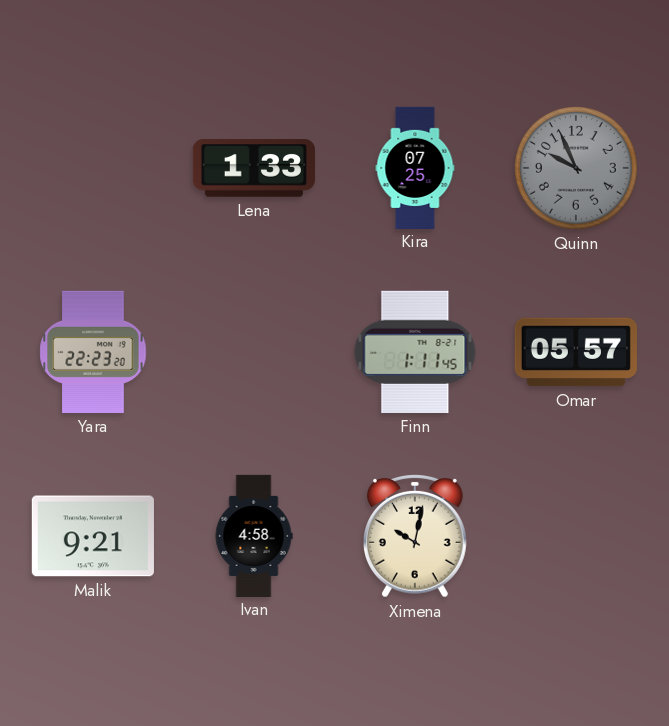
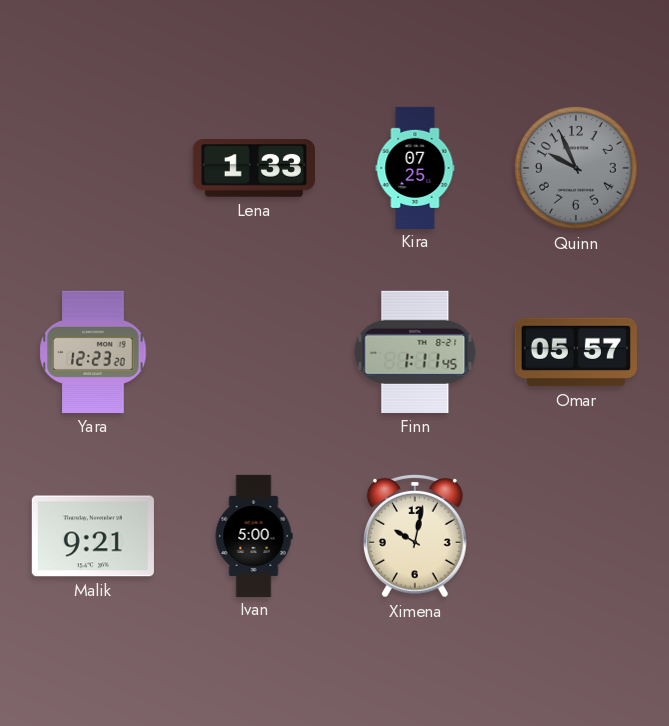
Yara: 22:23 -> 12:23 (93, 352)
Ivan: 4:58 -> 5:00 (254, 535)
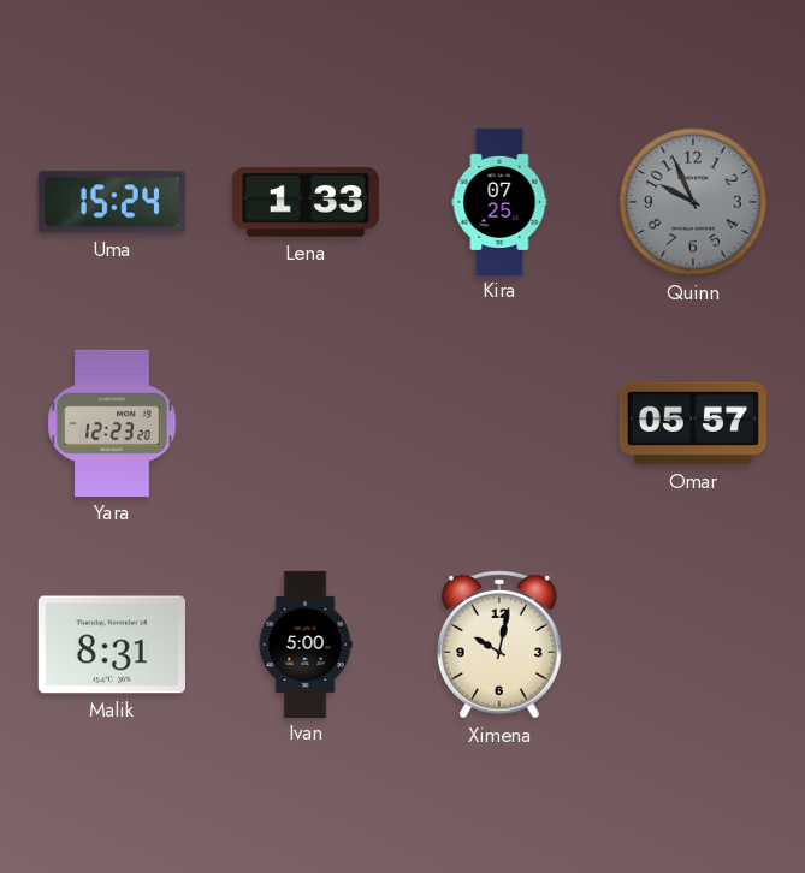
Uma: none -> 15:24 (112, 202)
Finn: 1:11 -> none (415, 352)
Malik: 9:21 -> 8:31 (112, 645)
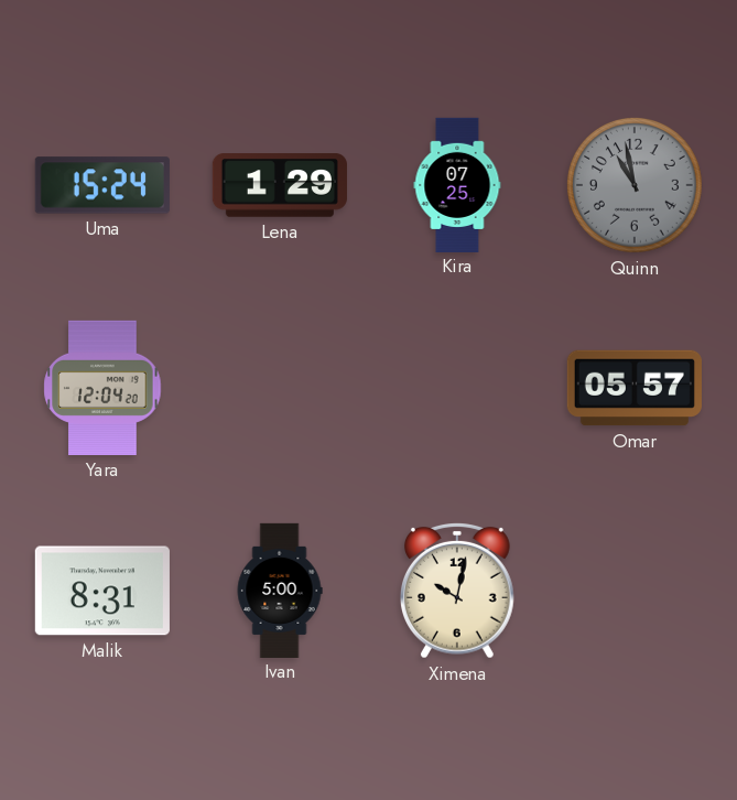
Lena: 1:33 -> 1:29 (280, 185)
Quinn: 9:56 -> 10:58 (636, 186)
Yara: 12:23 -> 12:04 (102, 388)
